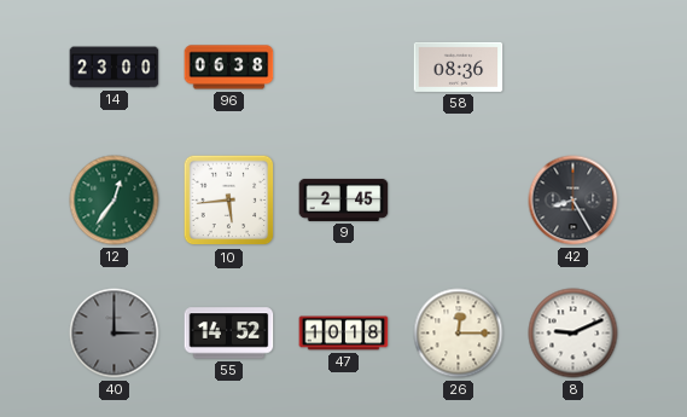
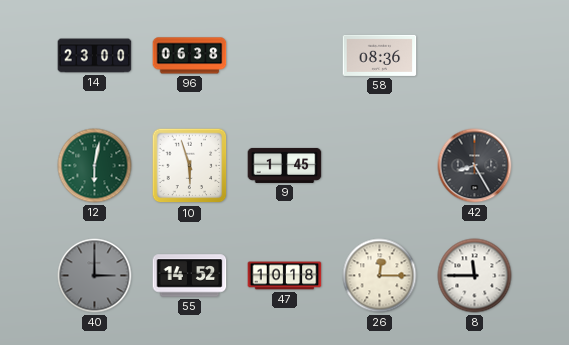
12: 12:36 -> 6:02 (95, 166)
10: 5:44 -> 5:57 (190, 166)
9: 2:45 -> 1:45 (285, 165)
8: 9:11 -> 11:45 (475, 276)
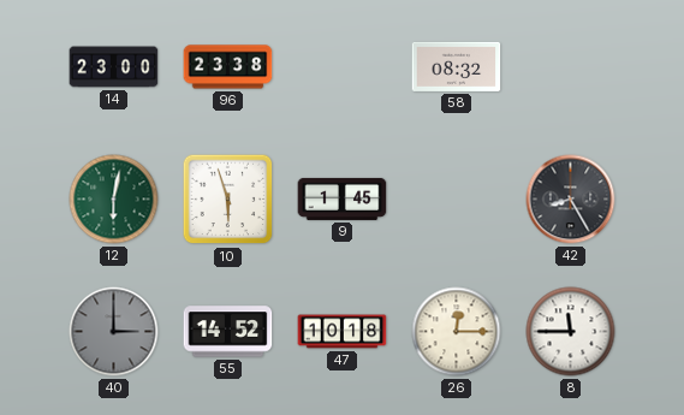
96: 06:38 -> 23:38 (228, 67)
58: 08:36 -> 08:32 (457, 66)
